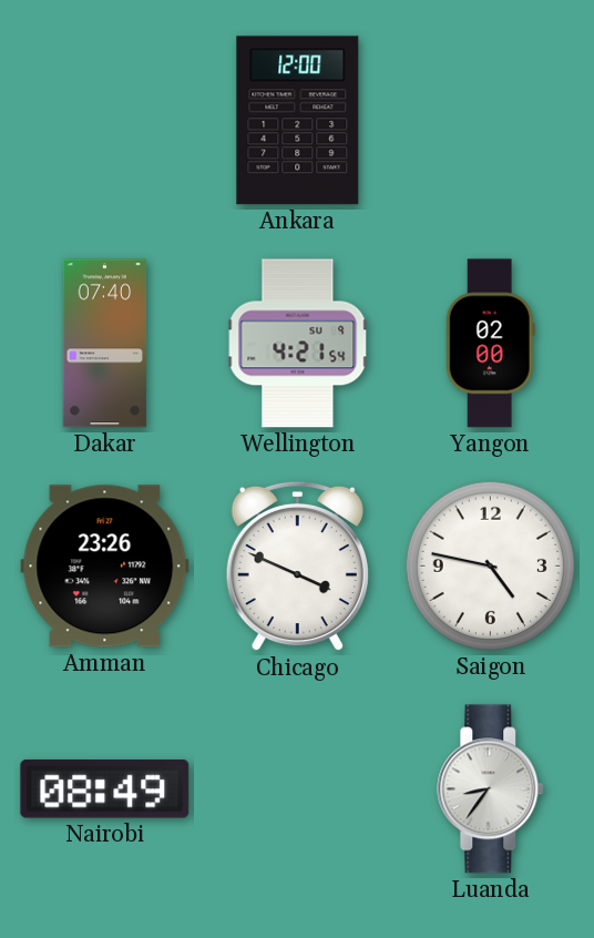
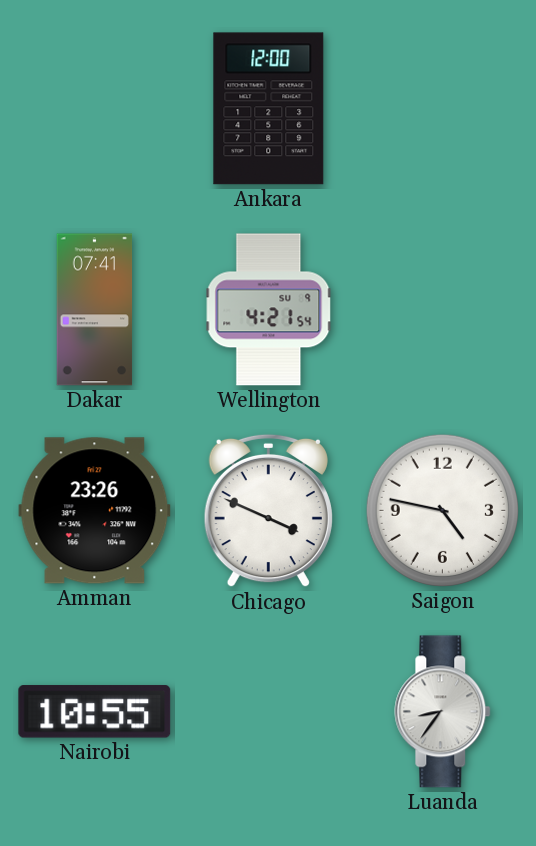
Dakar: 07:40 -> 07:41 (95, 310)
Yangon: 02:00 -> none (490, 344)
Nairobi: 08:49 -> 10:55 (95, 712)
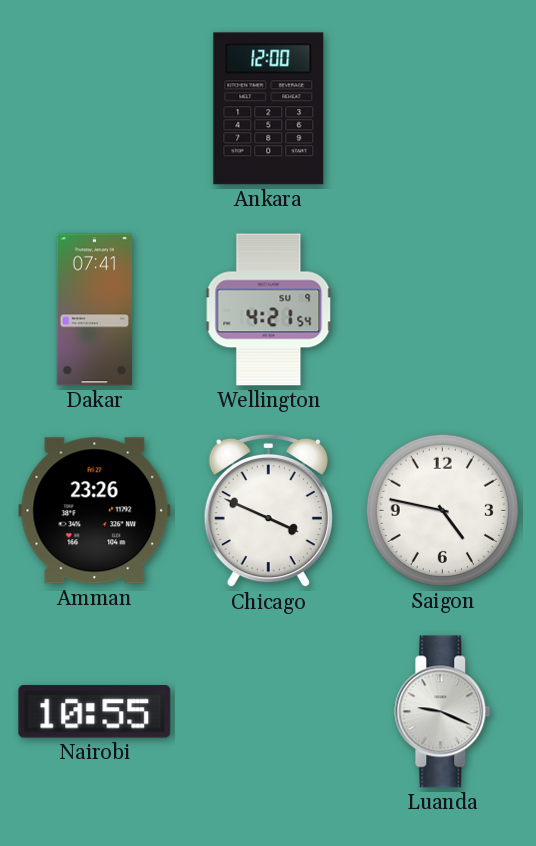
Luanda: 8:36 -> 9:19 (443, 712)
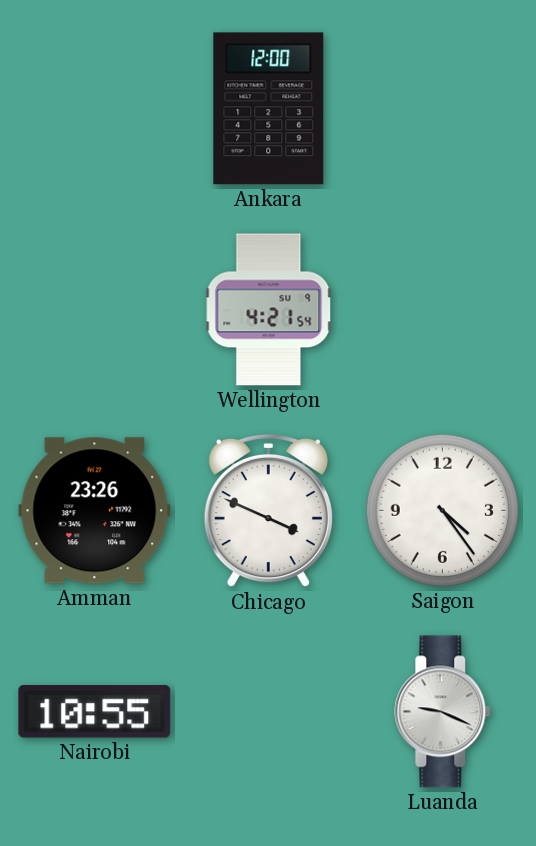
Dakar: 07:41 -> none (95, 310)
Saigon: 4:47 -> 4:24 (442, 510)
